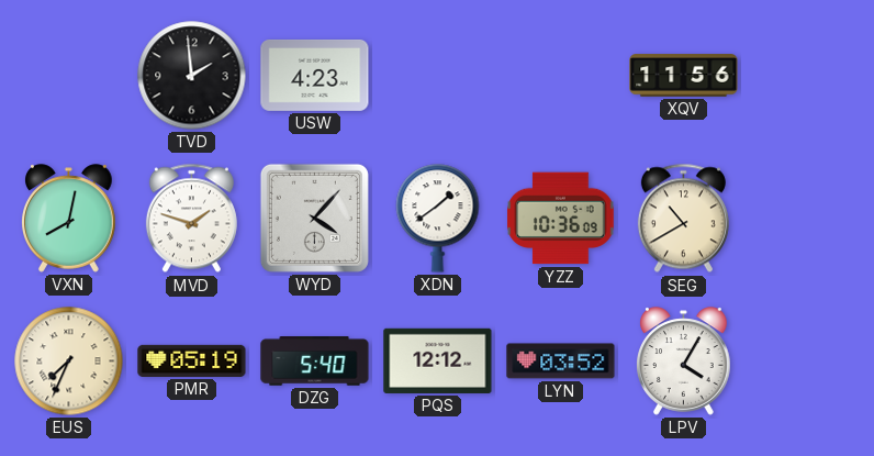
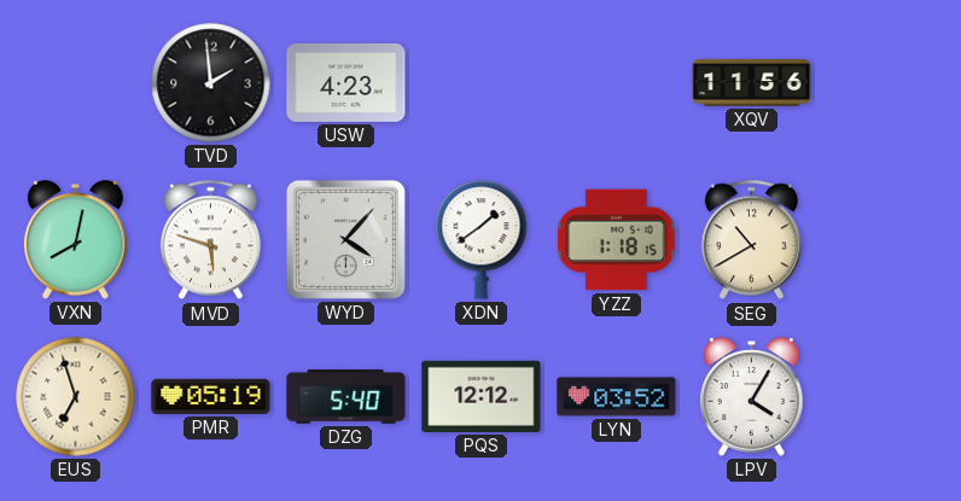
MVD: 1:48 -> 5:48 (210, 240)
YZZ: 10:36 -> 1:18 (617, 240)
EUS: 7:34 -> 6:57 (76, 397)
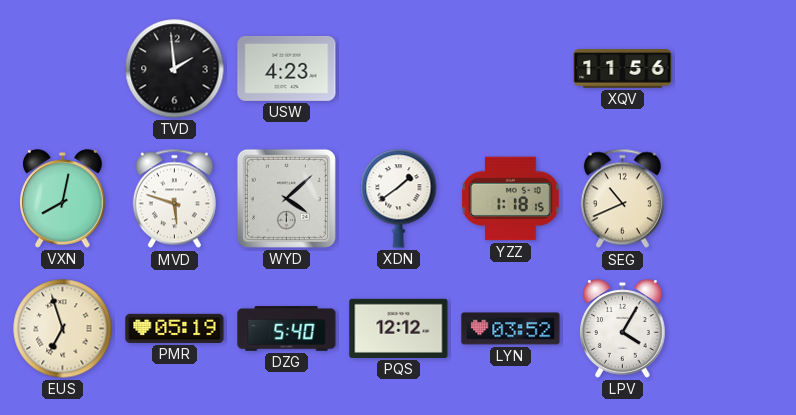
WYD: 4:07 -> 4:08 (286, 198)
SEG: 10:40 -> 10:41 (622, 199)
